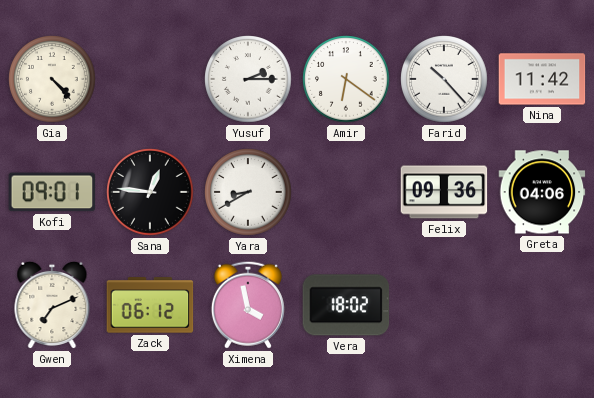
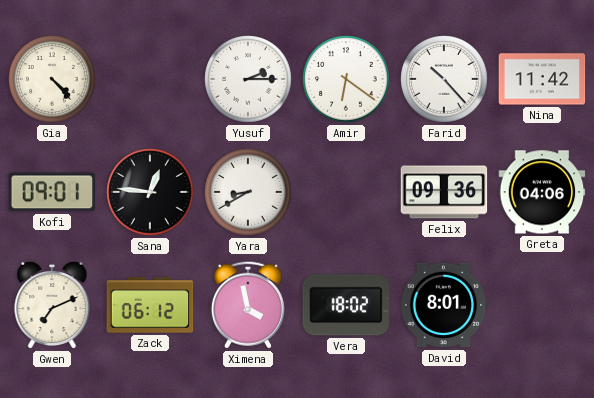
David: none -> 8:01 (444, 305)
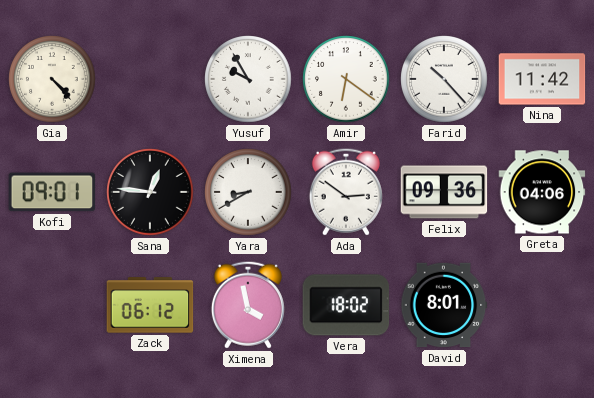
Yusuf: 2:15 -> 9:55 (248, 79)
Ada: none -> 2:51 (346, 192)
Gwen: 7:11 -> none (52, 305)
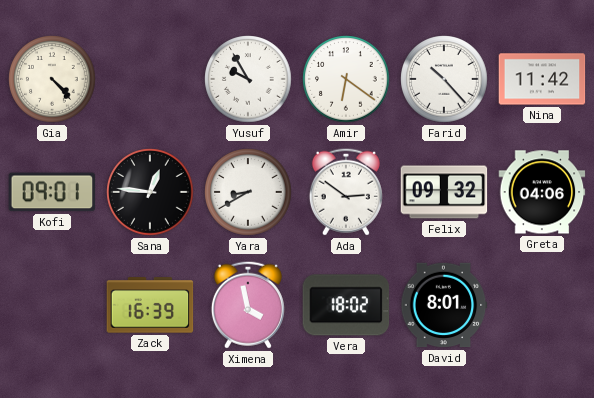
Felix: 09:36 -> 09:32 (444, 192)
Zack: 06:12 -> 16:39 (150, 305)
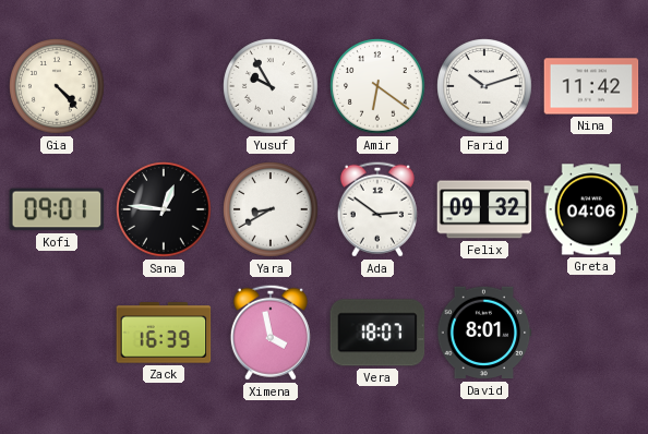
Farid: 10:23 -> 10:12 (484, 86)
Vera: 18:02 -> 18:07 (377, 333)
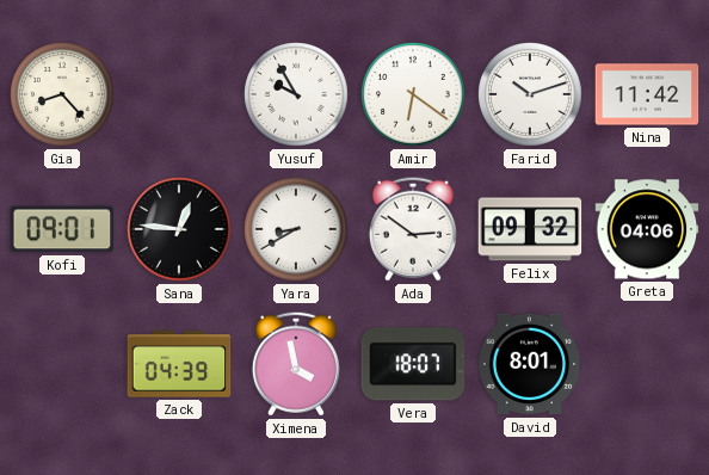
Gia: 4:23 -> 8:23 (62, 94)
Zack: 16:39 -> 04:39 (179, 364)
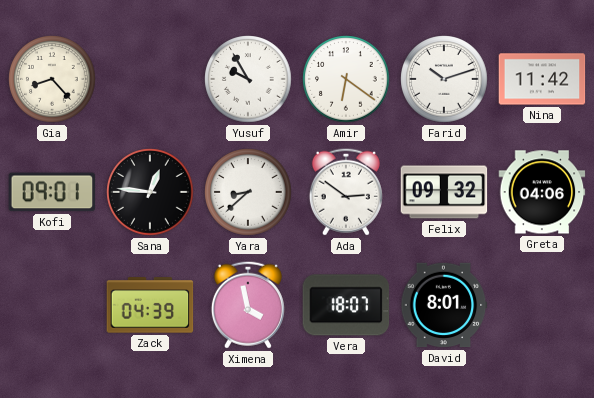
Yara: 8:40 -> 8:38 (248, 192)
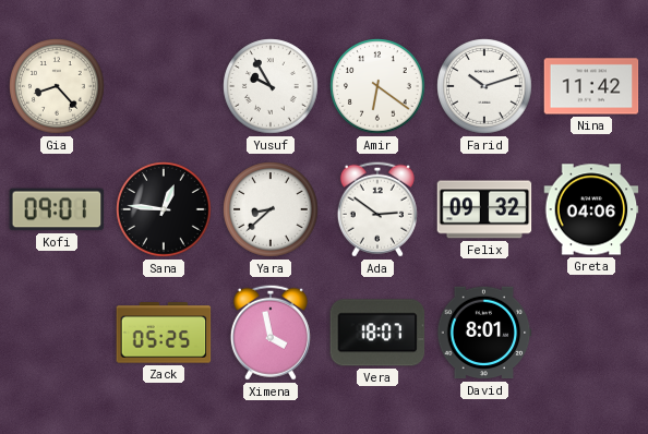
Zack: 04:39 -> 05:25 (164, 333)
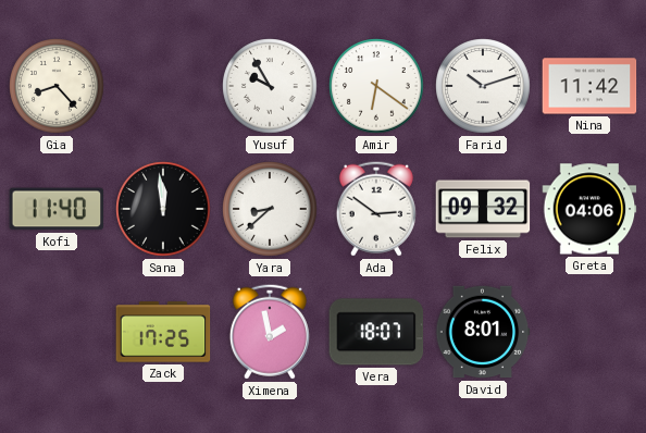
Kofi: 09:01 -> 11:40 (57, 209)
Sana: 12:46 -> 11:59 (163, 209)
Zack: 05:25 -> 17:25 (163, 332)
Ximena: 3:58 -> 1:58 (270, 332)
